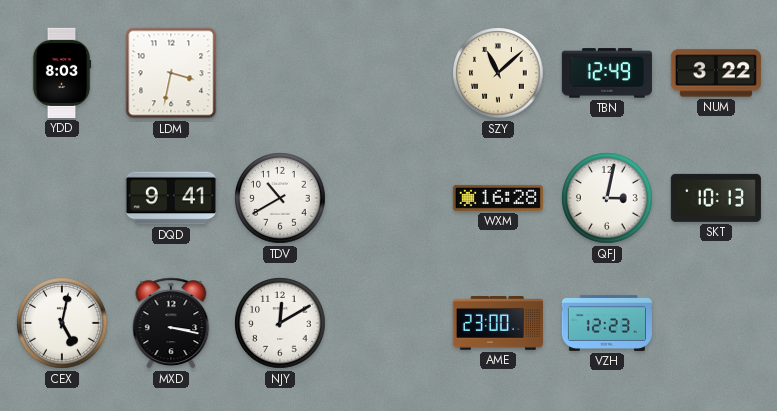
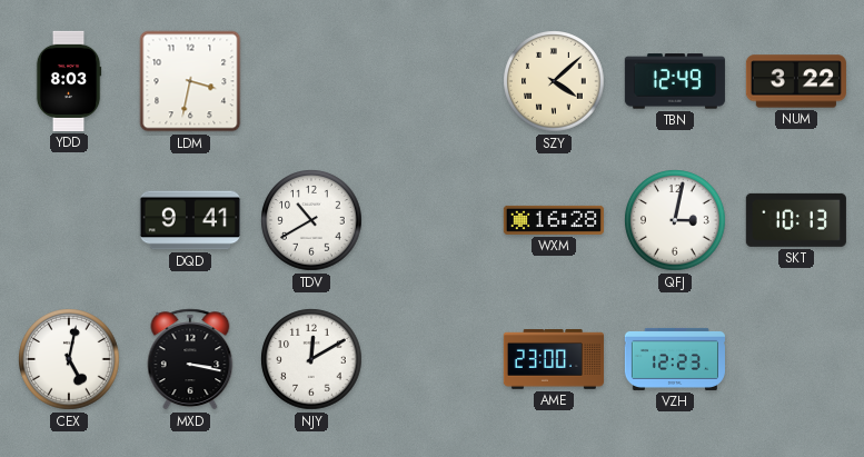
SZY: 11:08 -> 4:08 (554, 81)
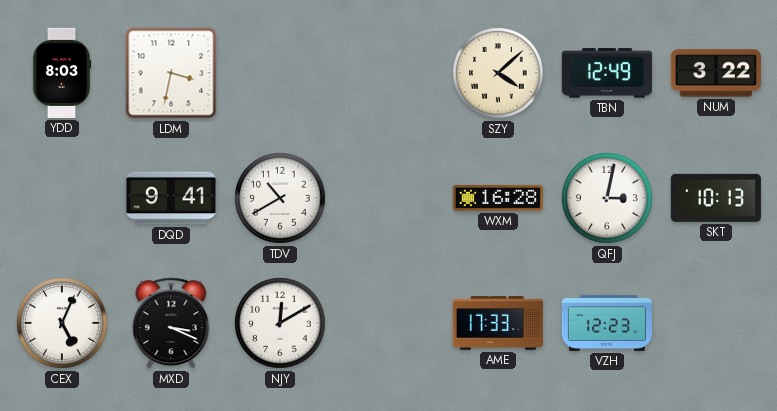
CEX: 5:02 -> 5:04 (62, 323)
MXD: 3:17 -> 3:19 (171, 323)
AME: 23:00 -> 17:33 (498, 324)
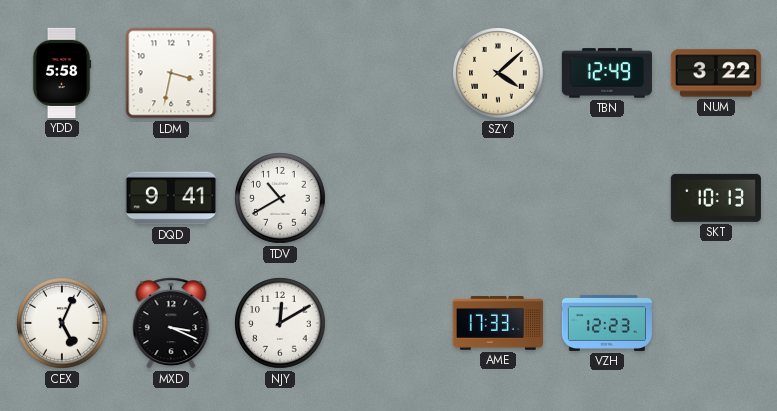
YDD: 8:03 -> 5:58 (62, 73)
WXM: 16:28 -> none (498, 198)
QFJ: 3:02 -> none (607, 198)
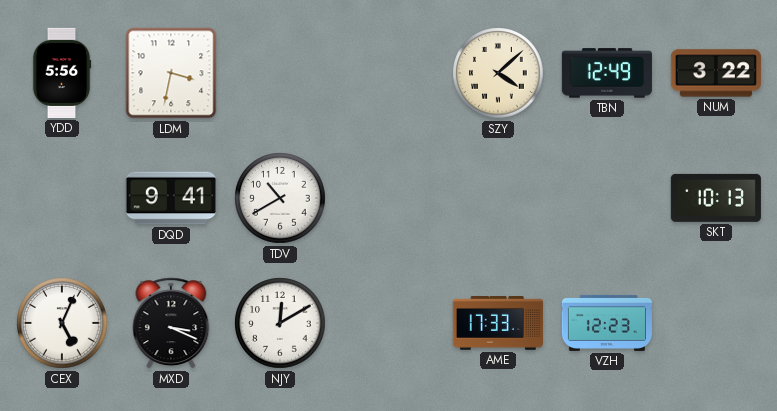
YDD: 5:58 -> 5:56 (62, 73)
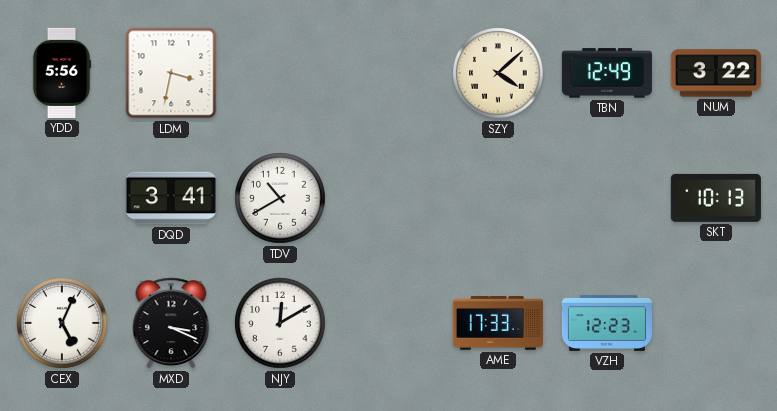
DQD: 9:41 -> 3:41 (171, 198)
